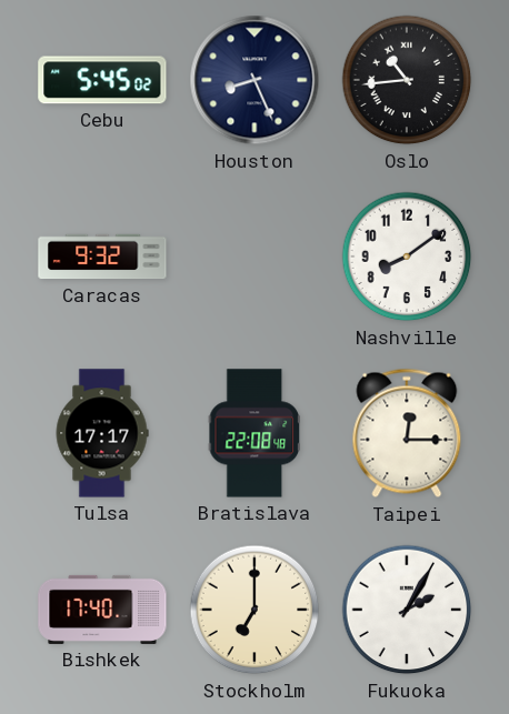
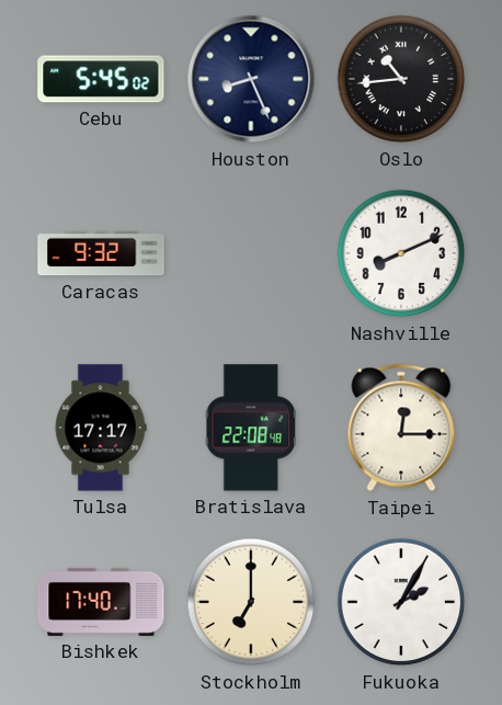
Nashville: 8:09 -> 8:11 (401, 253)
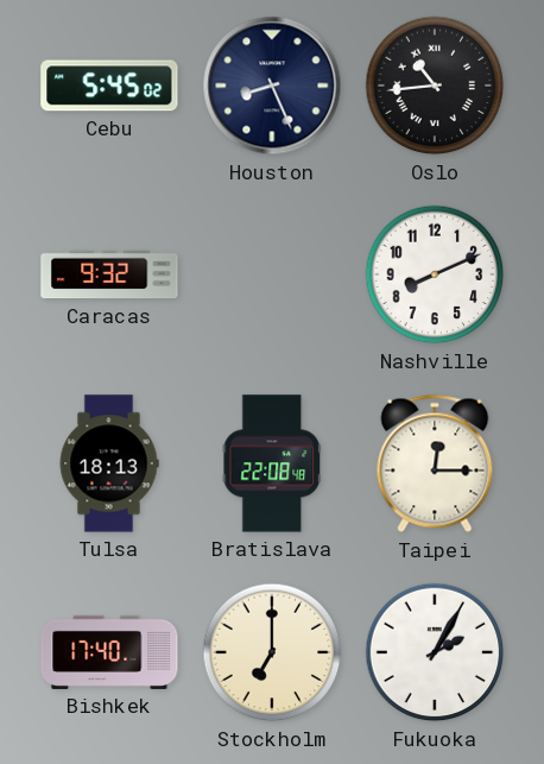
Tulsa: 17:17 -> 18:13 (109, 463)
